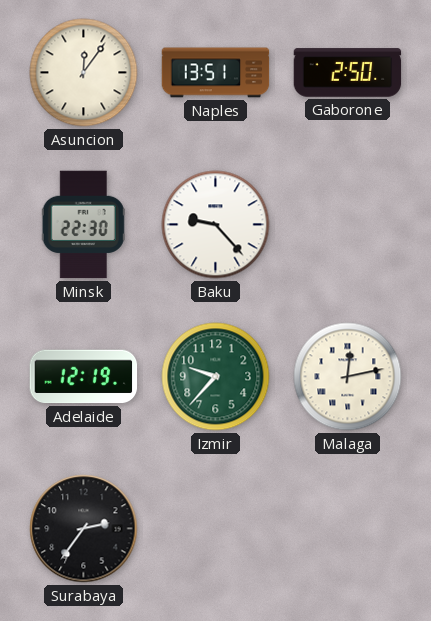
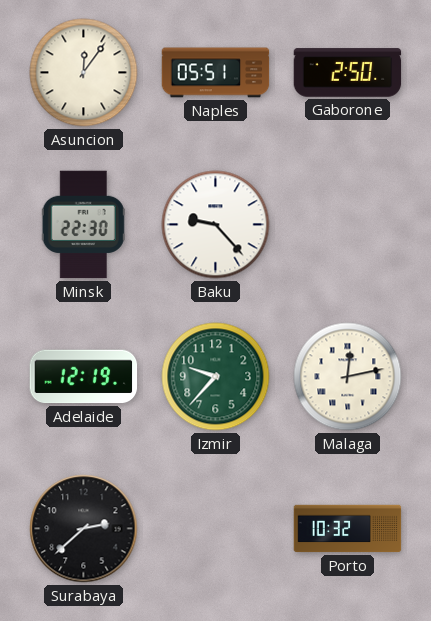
Naples: 13:51 -> 05:51 (216, 73)
Surabaya: 2:36 -> 2:38 (84, 529)
Porto: none -> 10:32 (348, 529)
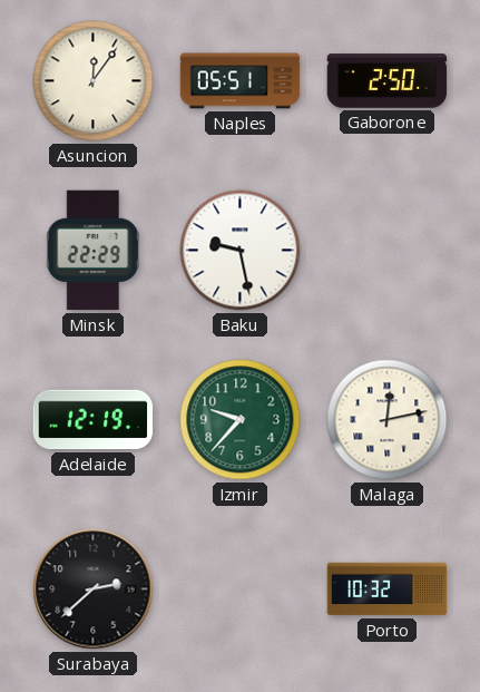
Minsk: 22:30 -> 22:29 (92, 251)
Baku: 9:23 -> 9:28 (241, 251)
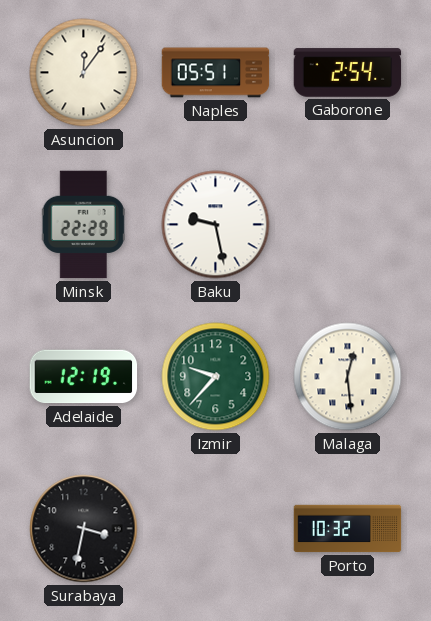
Gaborone: 2:50 -> 2:54 (348, 73)
Malaga: 12:13 -> 12:29 (348, 377)
Surabaya: 2:38 -> 3:32 (84, 529)
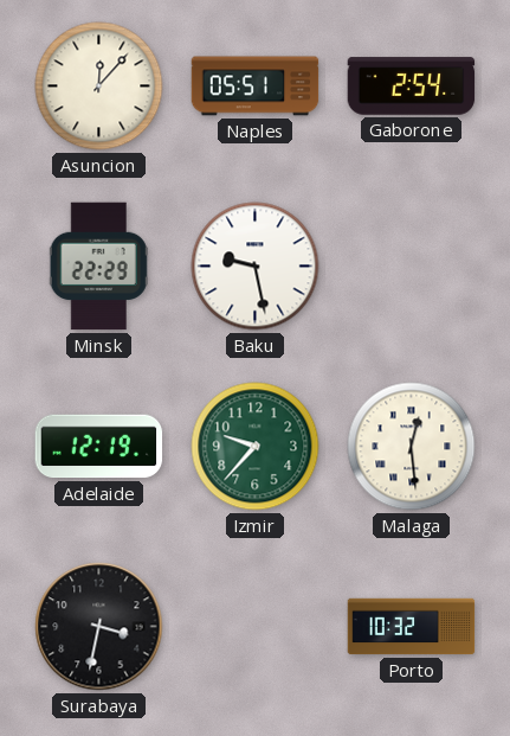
Asuncion: 12:06 -> 12:07 (99, 87)
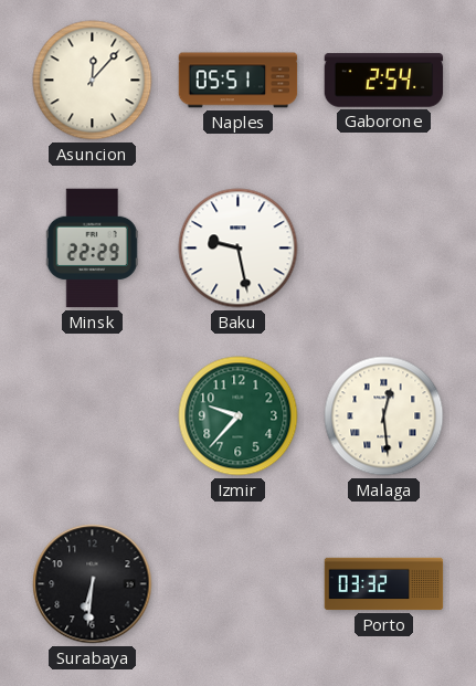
Adelaide: 12:19 -> none (99, 447)
Surabaya: 3:32 -> 6:31 (93, 584)
Porto: 10:32 -> 03:32 (384, 584)
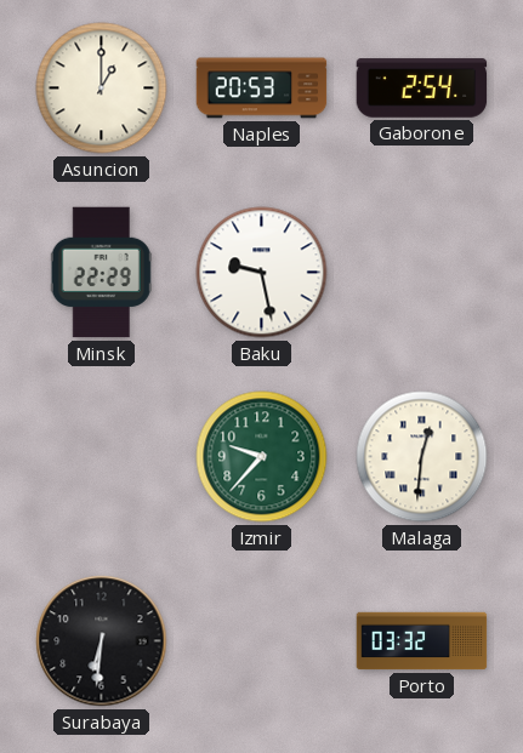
Asuncion: 12:07 -> 1:00 (102, 89)
Naples: 05:51 -> 20:53 (262, 89)
Malaga: 12:29 -> 12:31 (422, 457)
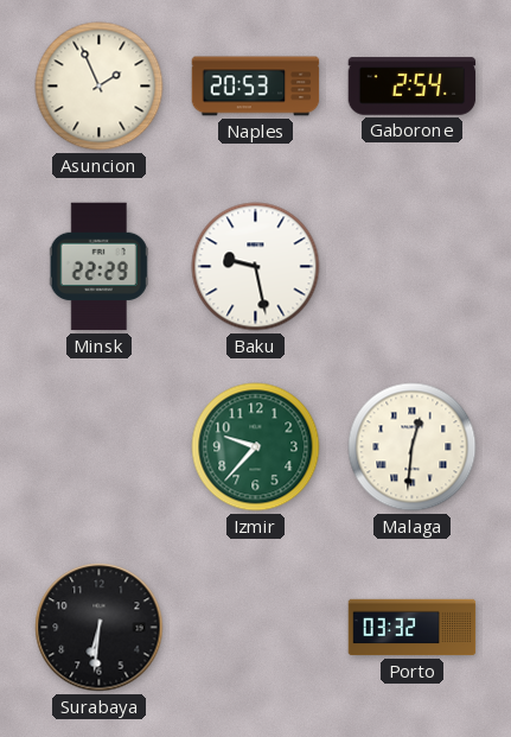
Asuncion: 1:00 -> 1:56 (100, 87)
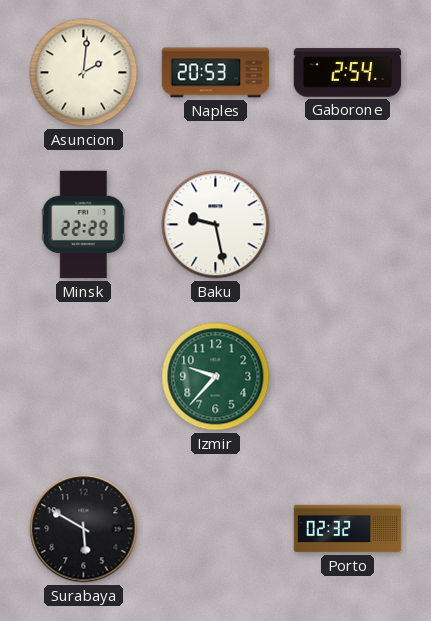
Asuncion: 1:56 -> 2:01 (84, 73)
Malaga: 12:31 -> none (413, 447)
Surabaya: 6:31 -> 5:50 (84, 529)
Porto: 03:32 -> 02:32 (348, 529)
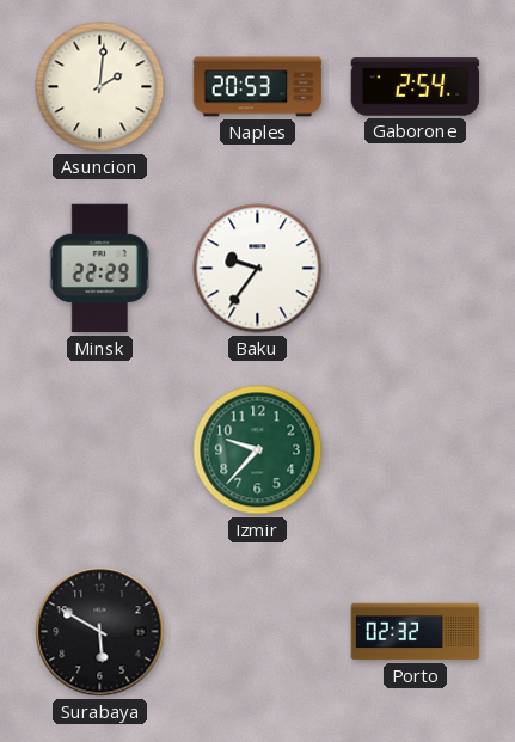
Baku: 9:28 -> 9:36 (258, 269)
